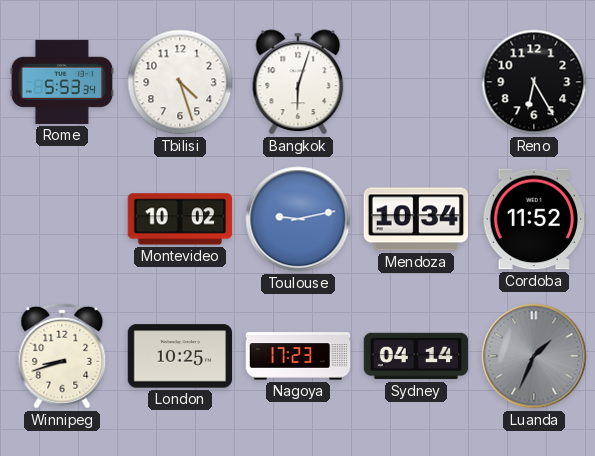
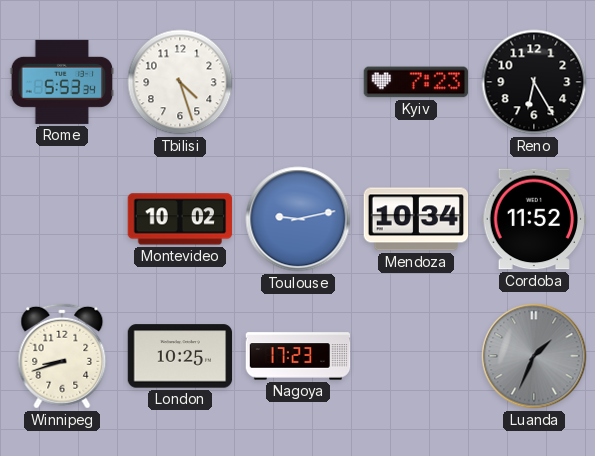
Bangkok: 6:03 -> none (298, 82)
Kyiv: none -> 7:23 (416, 82)
Sydney: 04:14 -> none (416, 356)
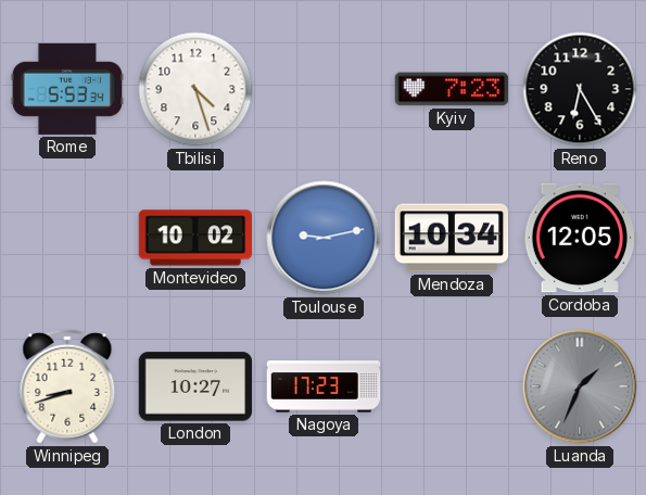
Cordoba: 11:52 -> 12:05 (580, 238)
London: 10:25 -> 10:27 (195, 386)
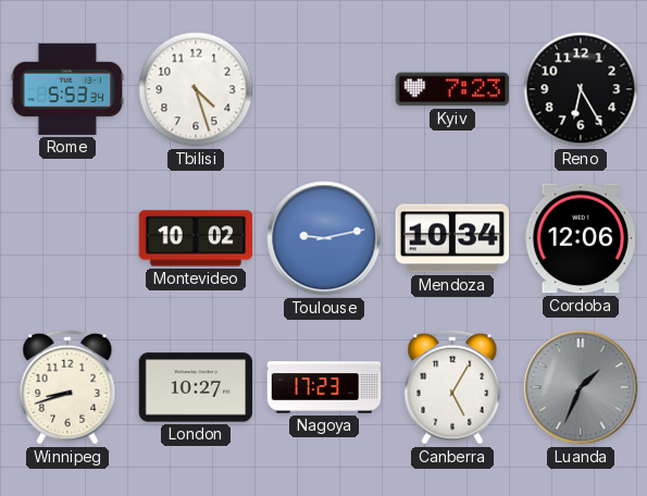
Cordoba: 12:05 -> 12:06 (581, 238)
Canberra: none -> 5:05 (452, 387)
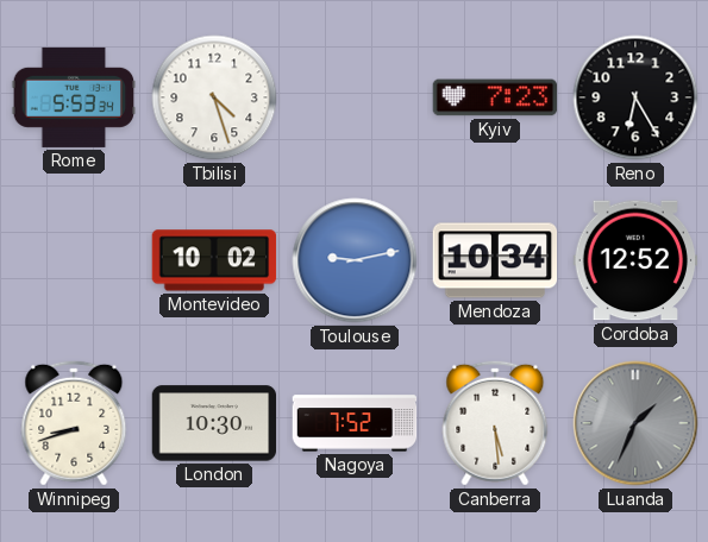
Cordoba: 12:06 -> 12:52 (635, 260)
London: 10:27 -> 10:30 (214, 423)
Nagoya: 17:23 -> 7:52 (355, 423)
Canberra: 5:05 -> 5:29 (495, 423)
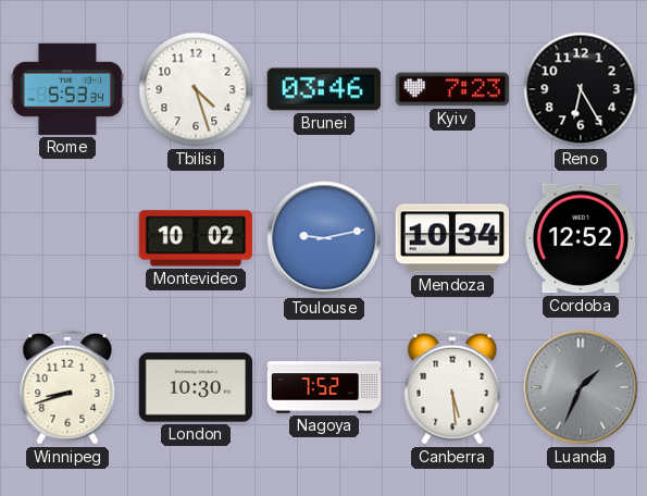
Brunei: none -> 03:46 (324, 89)
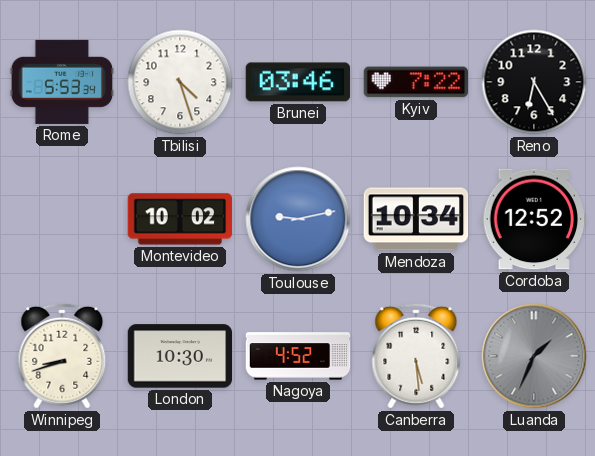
Kyiv: 7:23 -> 7:22 (416, 82)
Nagoya: 7:52 -> 4:52 (298, 356)
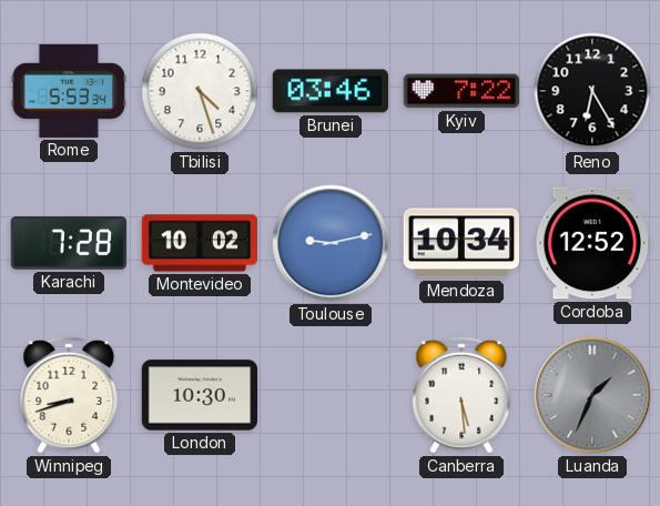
Karachi: none -> 7:28 (69, 243)
Nagoya: 4:52 -> none (298, 356)
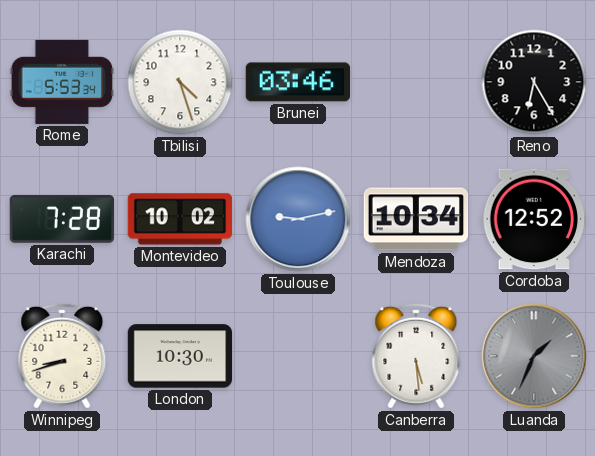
Kyiv: 7:22 -> none (461, 91)
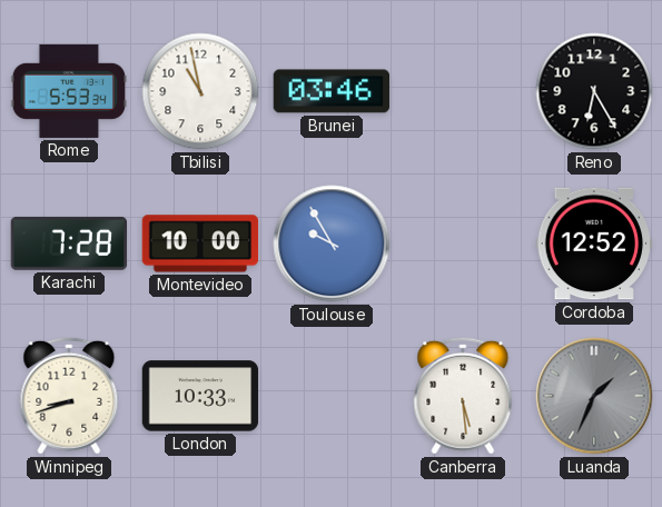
Tbilisi: 4:27 -> 10:58 (200, 91)
Montevideo: 10:02 -> 10:00 (200, 243)
Toulouse: 9:13 -> 9:55 (332, 243)
Mendoza: 10:34 -> none (416, 219)
London: 10:30 -> 10:33 (200, 396)
